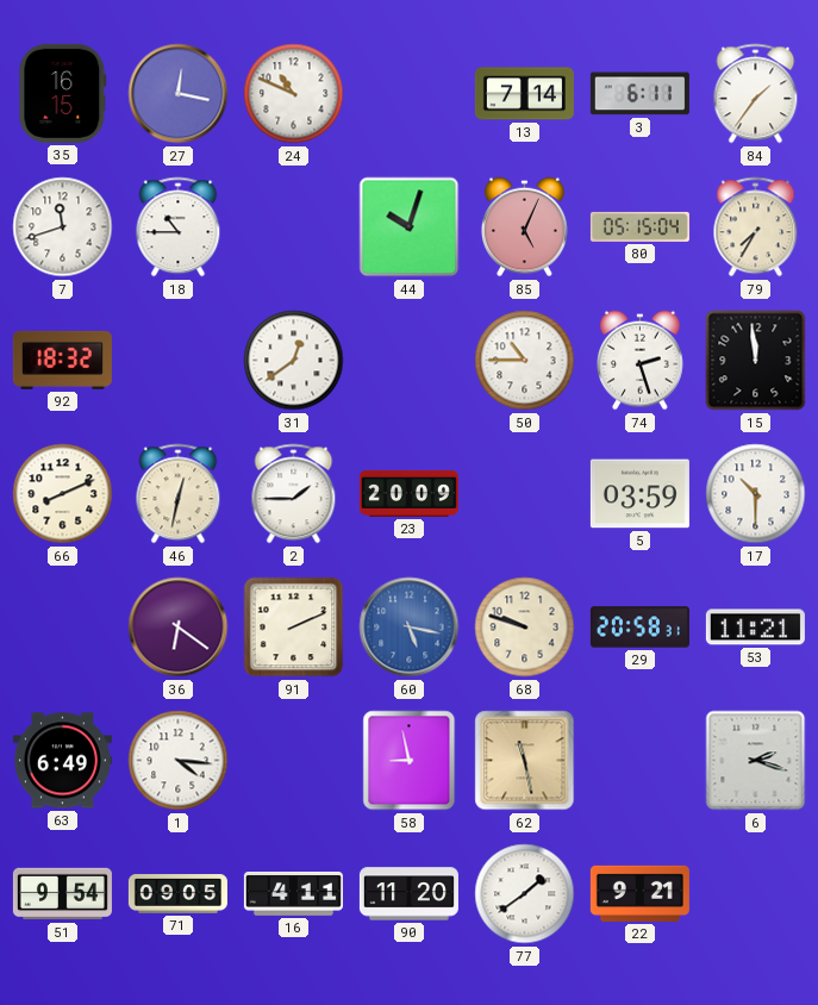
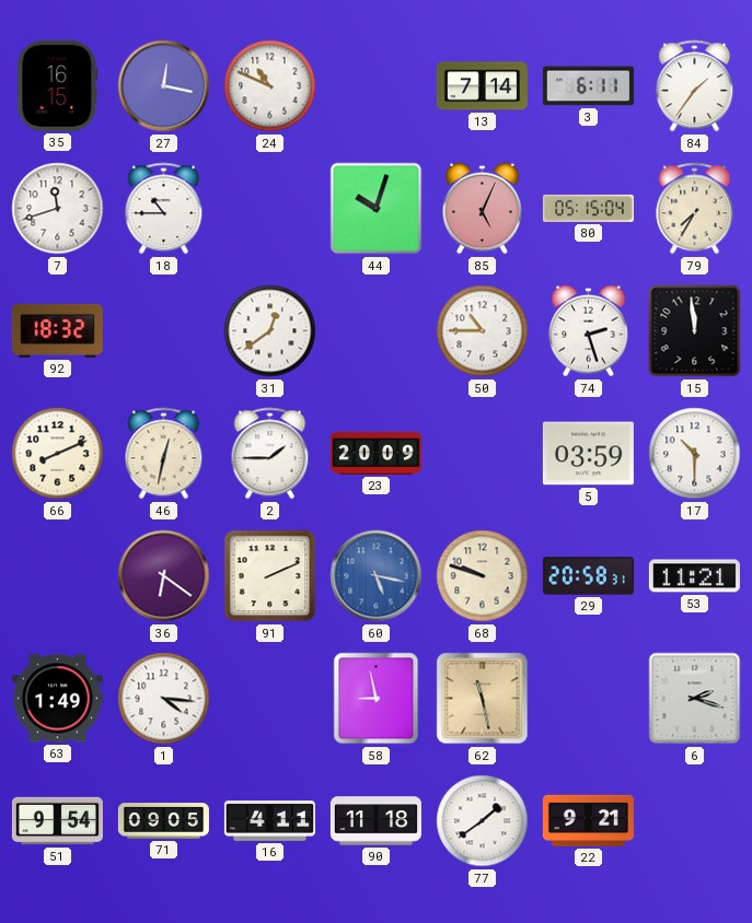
63: 6:49 -> 1:49 (57, 699)
90: 11:20 -> 11:18 (375, 821)
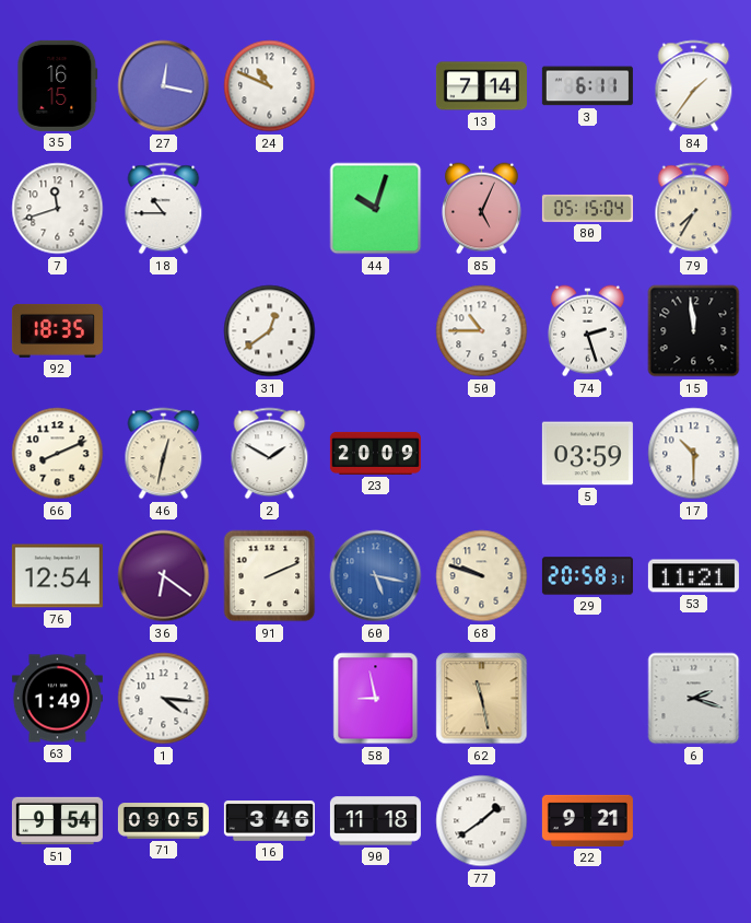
92: 18:32 -> 18:35 (57, 330)
2: 1:45 -> 1:50 (270, 454)
76: none -> 12:54 (57, 576)
16: 4:11 -> 3:46 (269, 821)
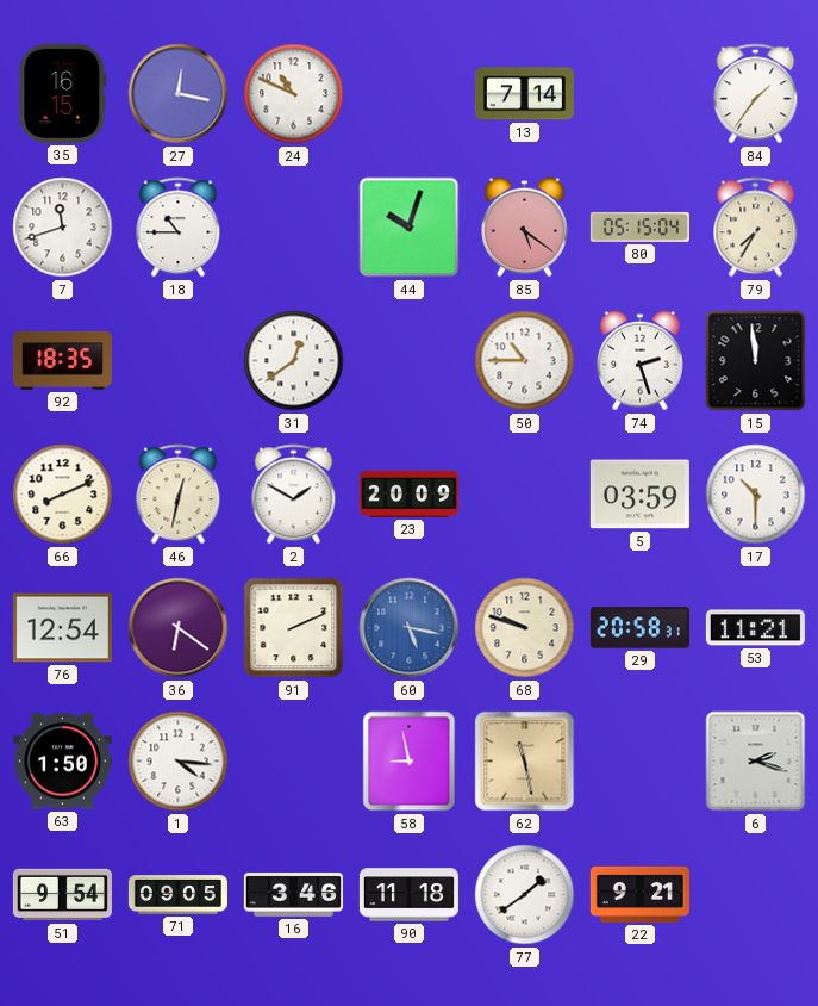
3: 6:11 -> none (587, 86)
85: 5:04 -> 5:21 (525, 228)
63: 1:49 -> 1:50 (62, 762)
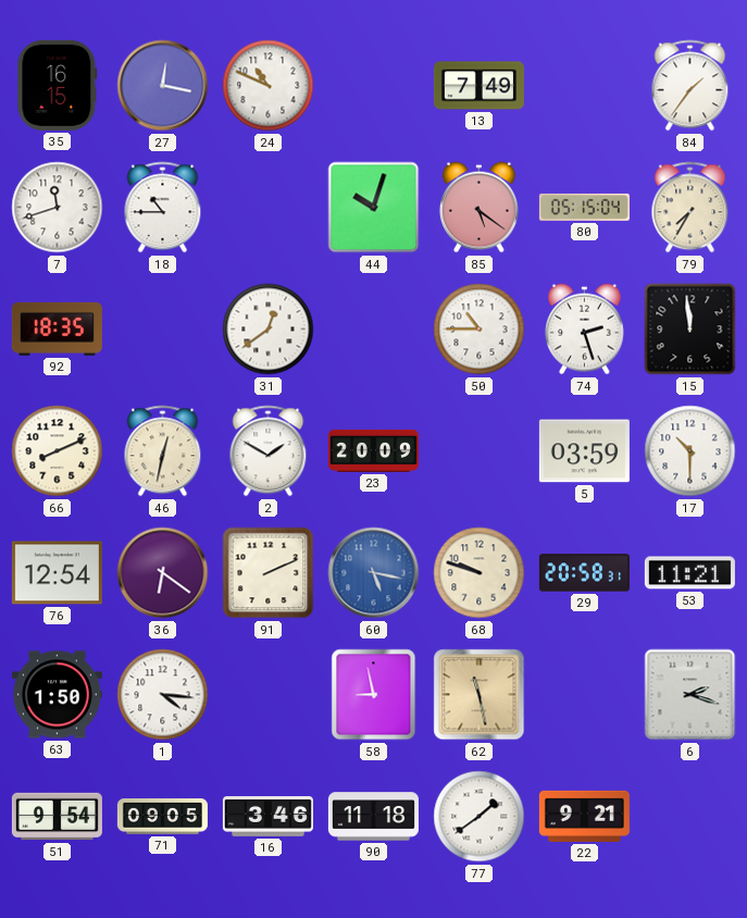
13: 7:14 -> 7:49 (478, 86)
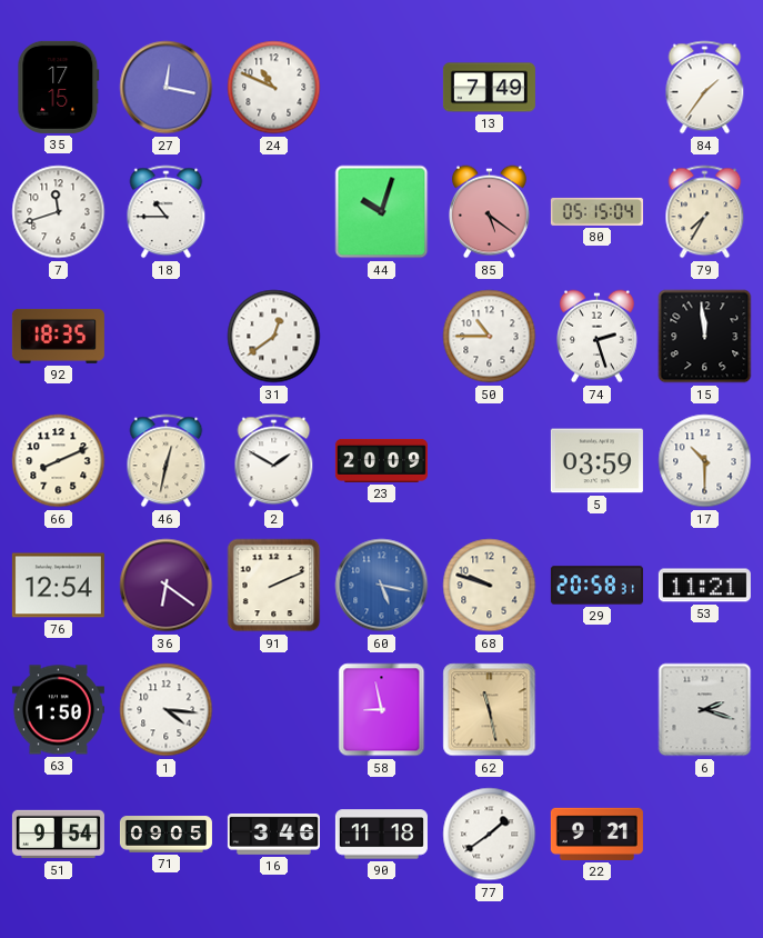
35: 16:15 -> 17:15 (59, 87)
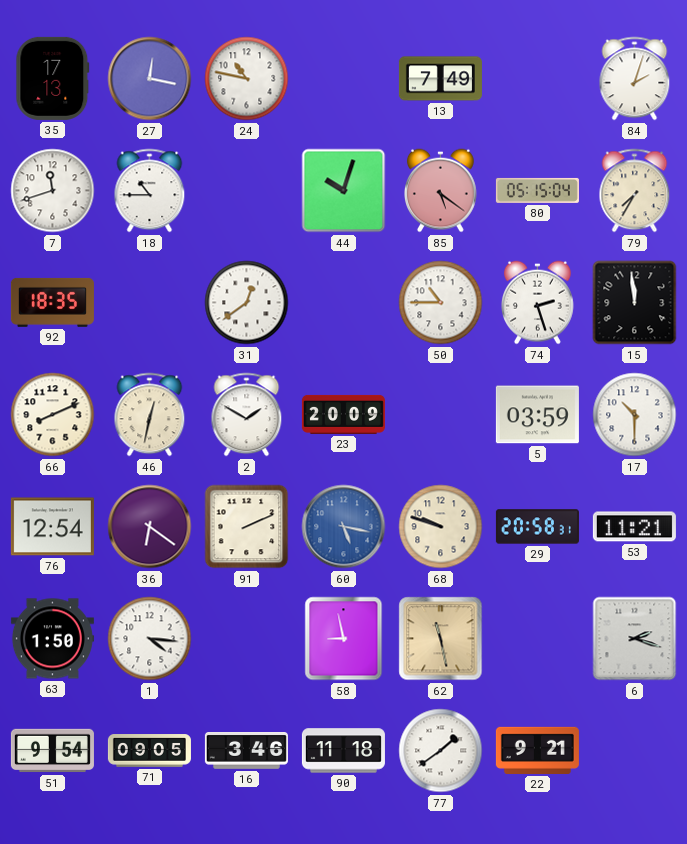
35: 17:15 -> 17:13 (53, 78)
24: 10:49 -> 10:47 (247, 79)
84: 1:36 -> 2:03 (635, 79)
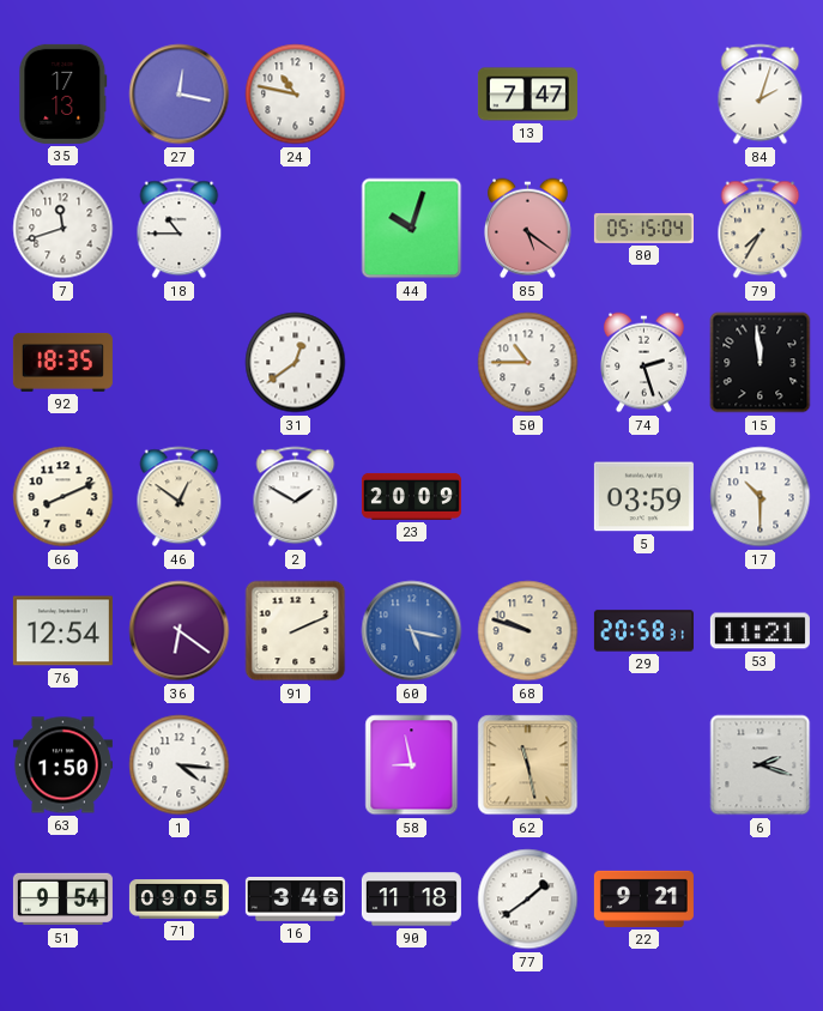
13: 7:49 -> 7:47 (527, 95)
46: 12:32 -> 12:51 (180, 497)
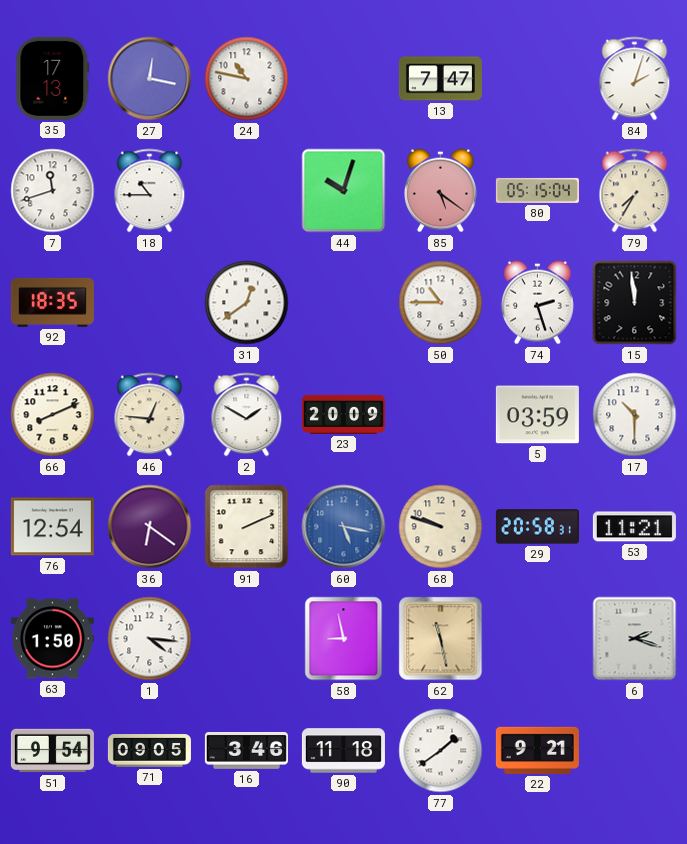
46: 12:51 -> 12:46 (150, 415)
